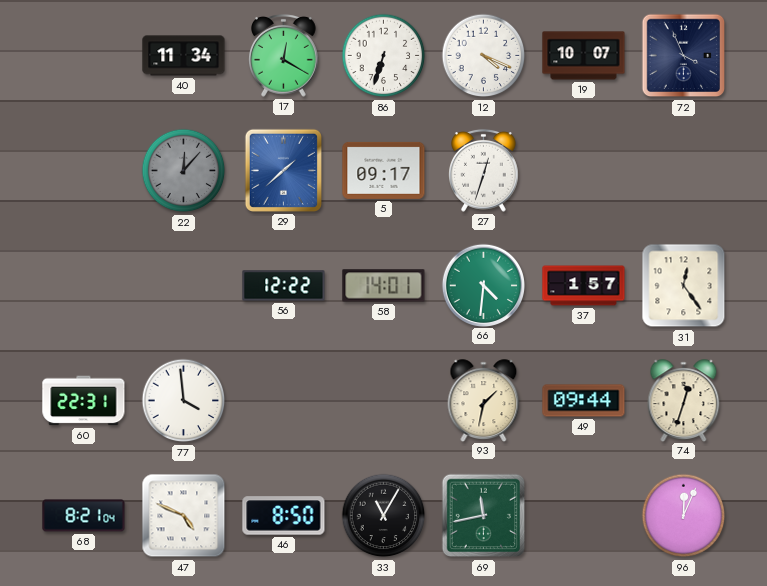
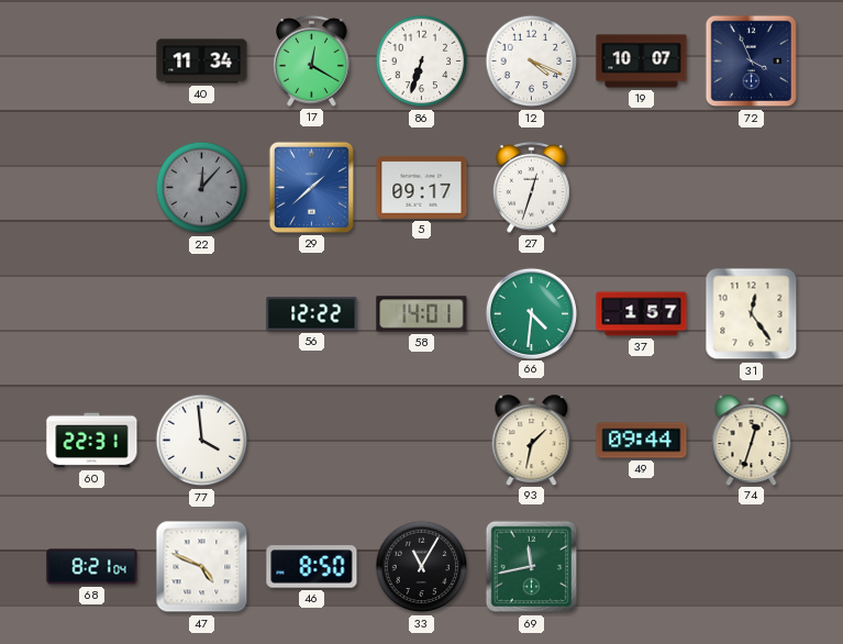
96: 12:04 -> none (684, 516)
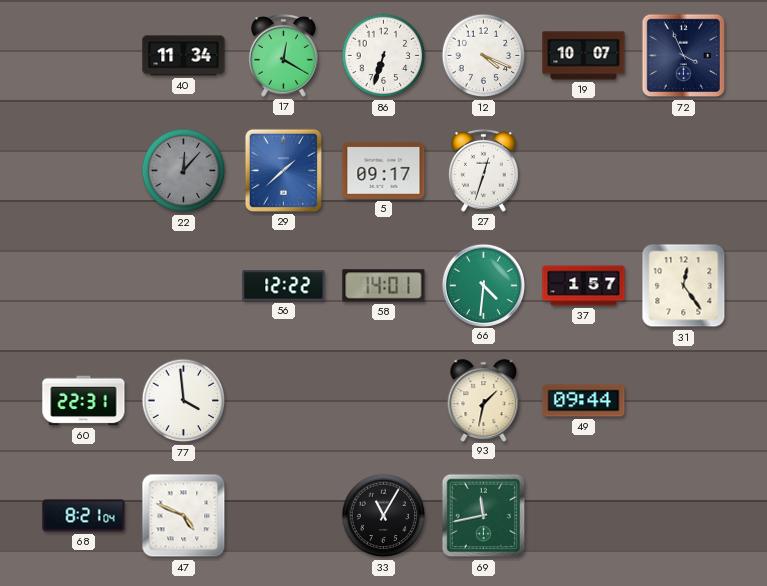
74: 12:33 -> none (752, 440)
46: 8:50 -> none (312, 567)
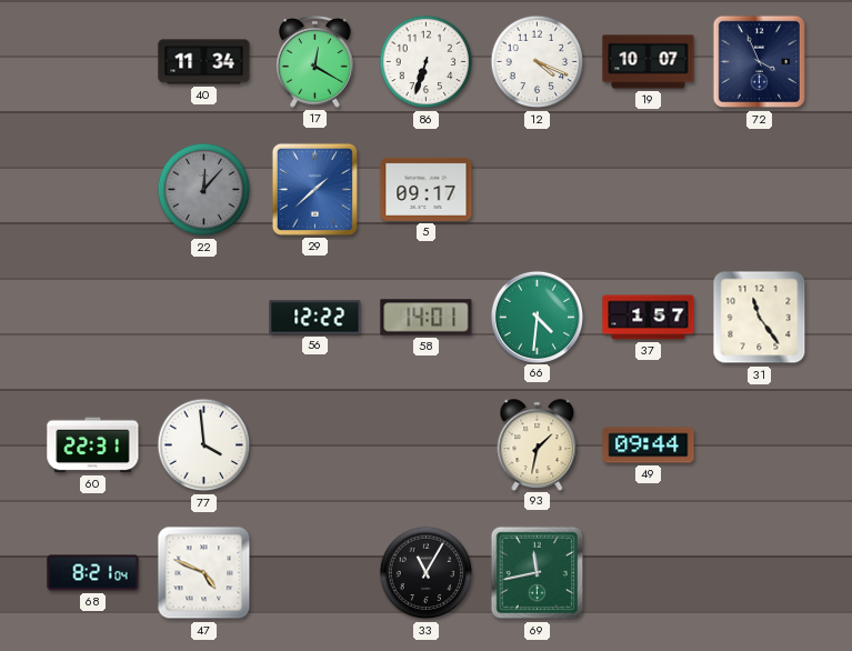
27: 12:33 -> none (484, 170)
31: 12:24 -> 11:24 (760, 318)
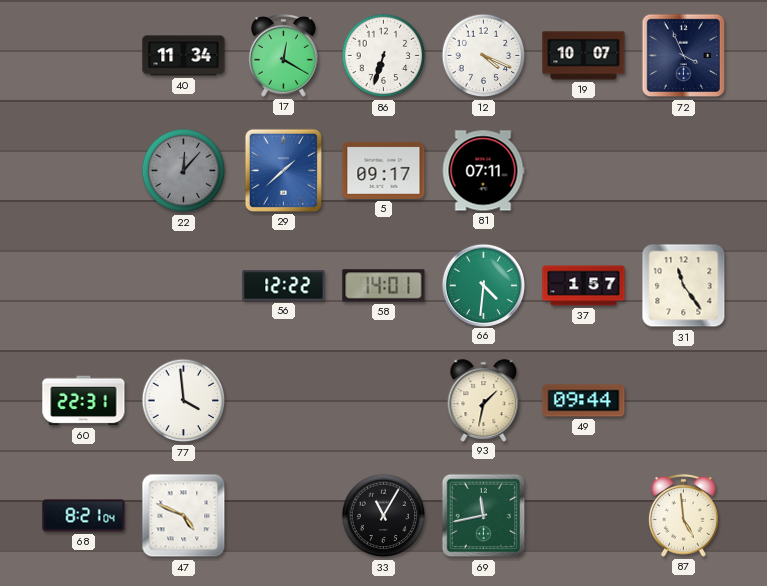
81: none -> 07:11 (483, 171)
87: none -> 4:59 (684, 515)
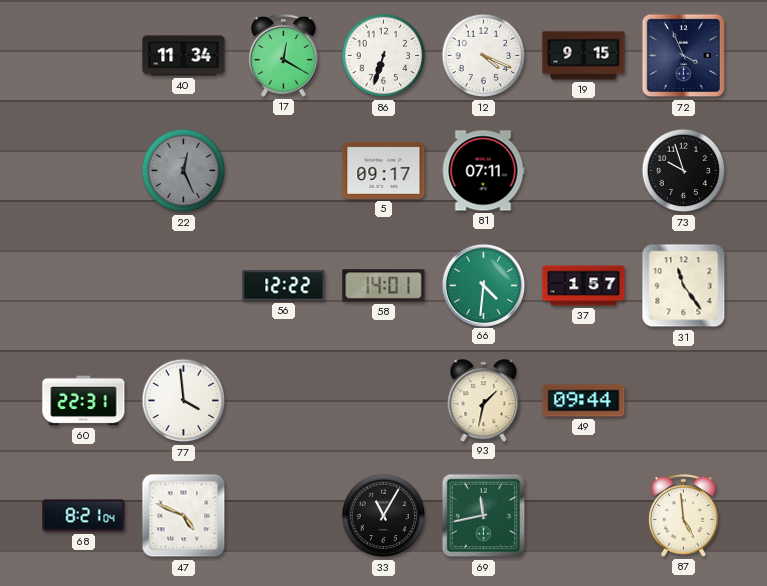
19: 10:07 -> 9:15 (584, 56)
22: 12:07 -> 12:26 (184, 171)
29: 1:38 -> none (283, 170)
73: none -> 9:57 (684, 171)
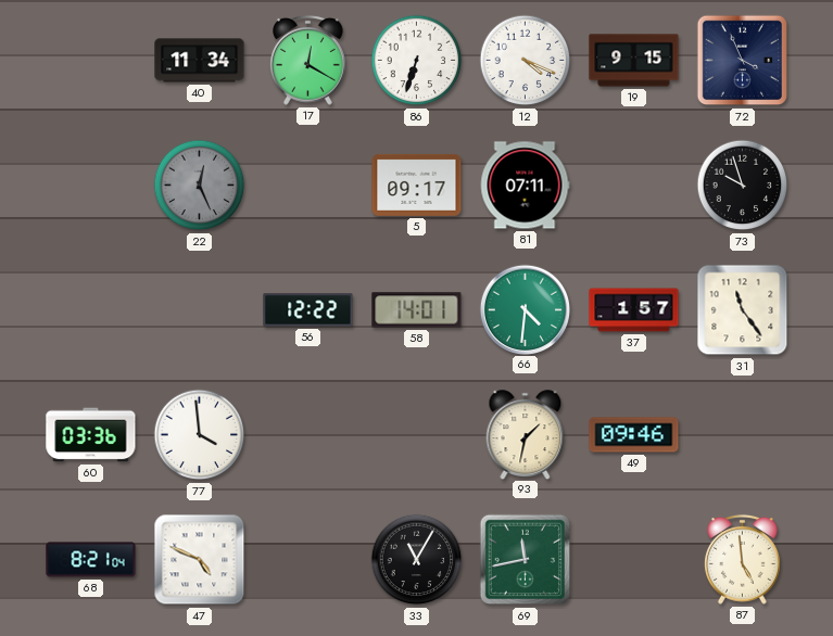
60: 22:31 -> 03:36 (91, 435)
49: 09:44 -> 09:46 (634, 435)
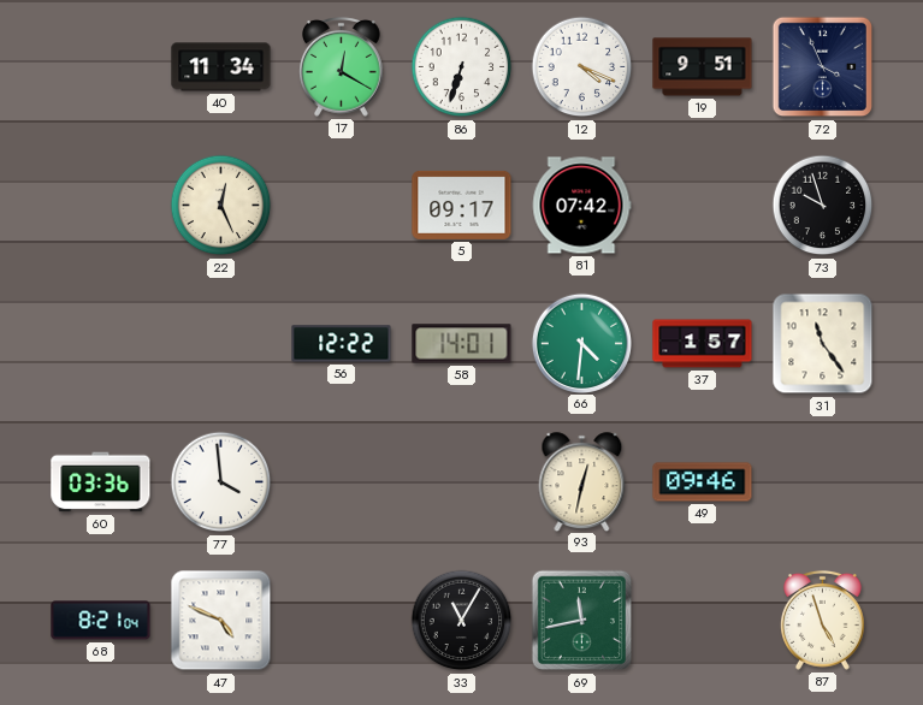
19: 9:15 -> 9:51 (703, 67)
22 dial: grey -> cream (221, 206)
81: 07:11 -> 07:42 (581, 206)
93: 1:32 -> 12:32 (582, 481)
87: 4:59 -> 4:57 (823, 620)
